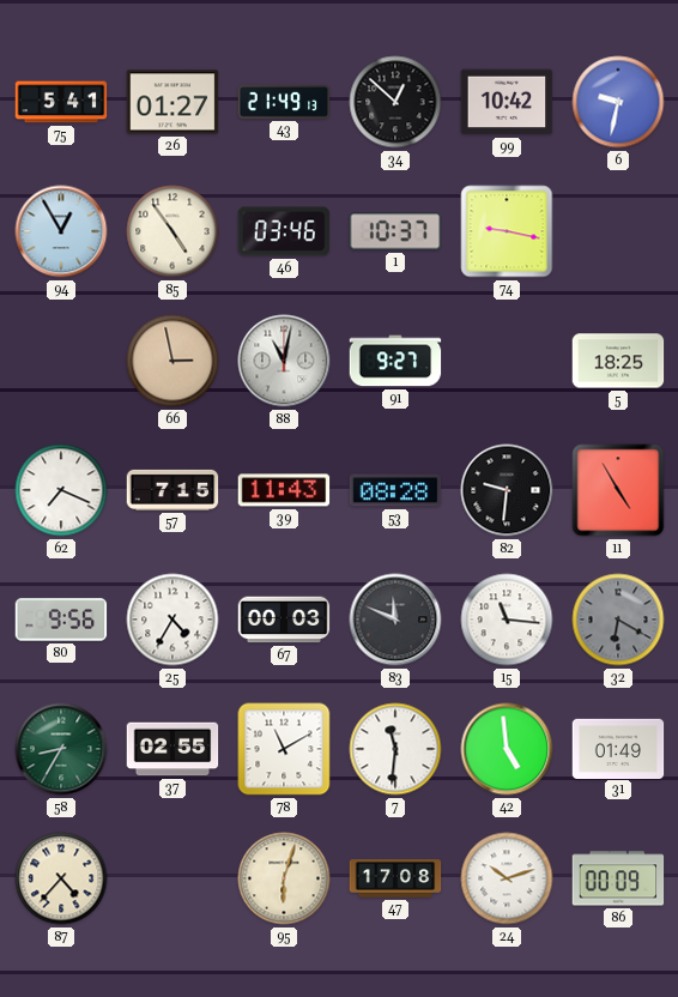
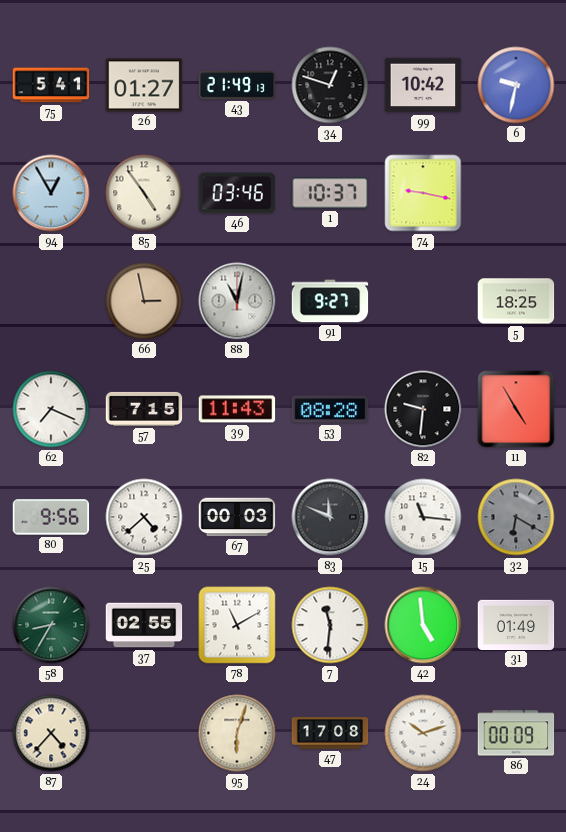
34: 12:52 -> 12:48 (330, 85)
25: 4:35 -> 4:38 (144, 517)
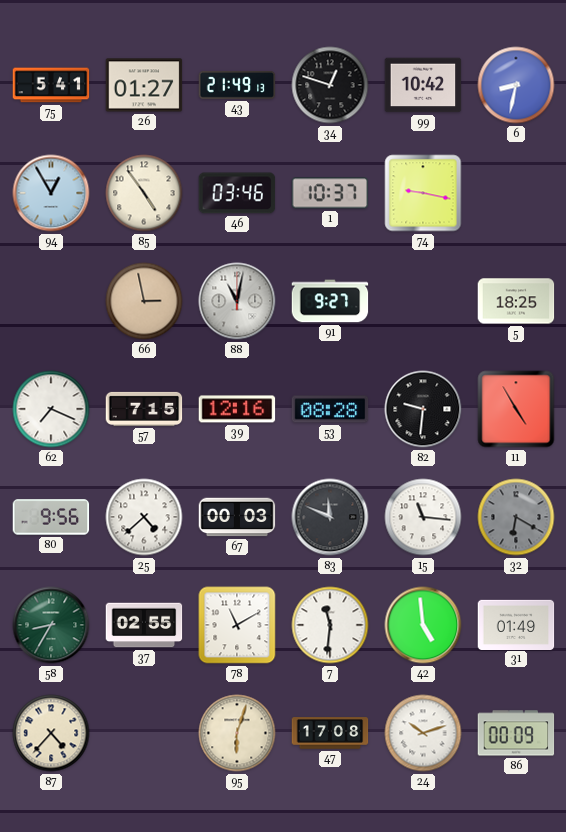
6: 9:32 -> 8:32 (516, 85)
39: 11:43 -> 12:16 (237, 409)
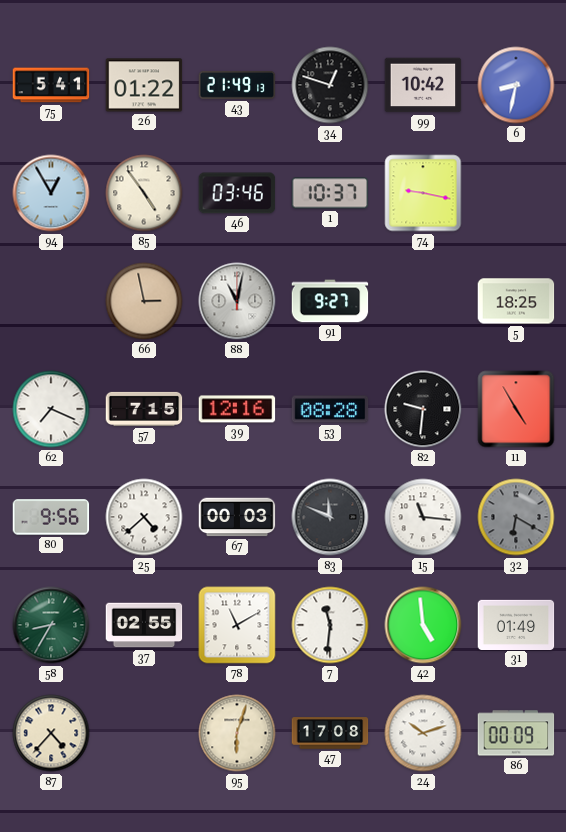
26: 01:27 -> 01:22 (144, 85)
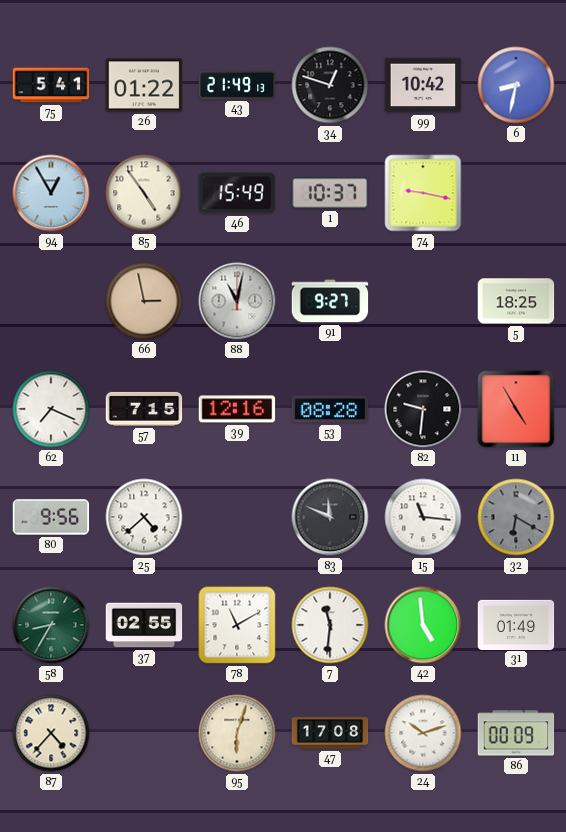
46: 03:46 -> 15:49 (237, 193)
67: 00:03 -> none (237, 517)
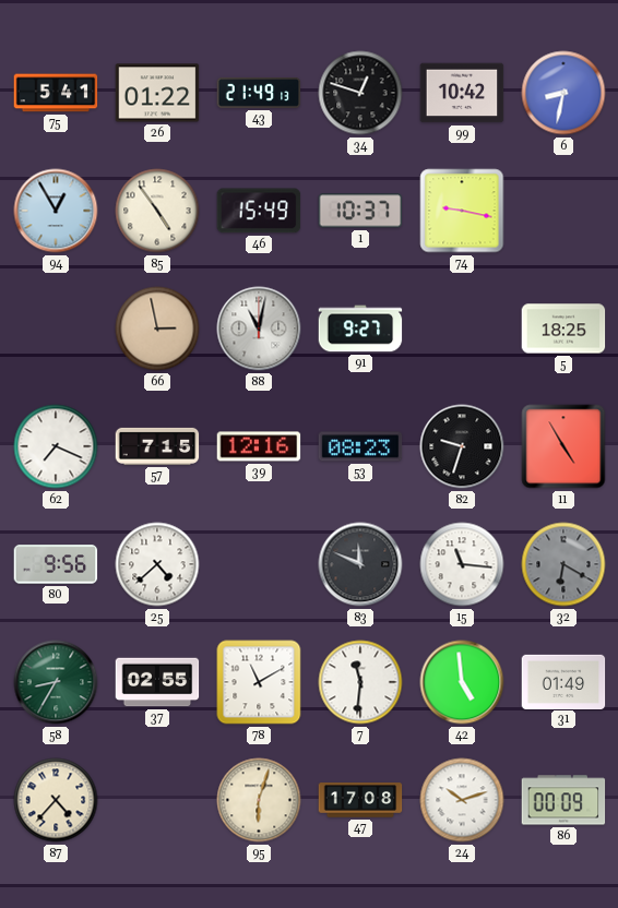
53: 08:28 -> 08:23 (360, 446)
82: 9:31 -> 9:33 (462, 446)
